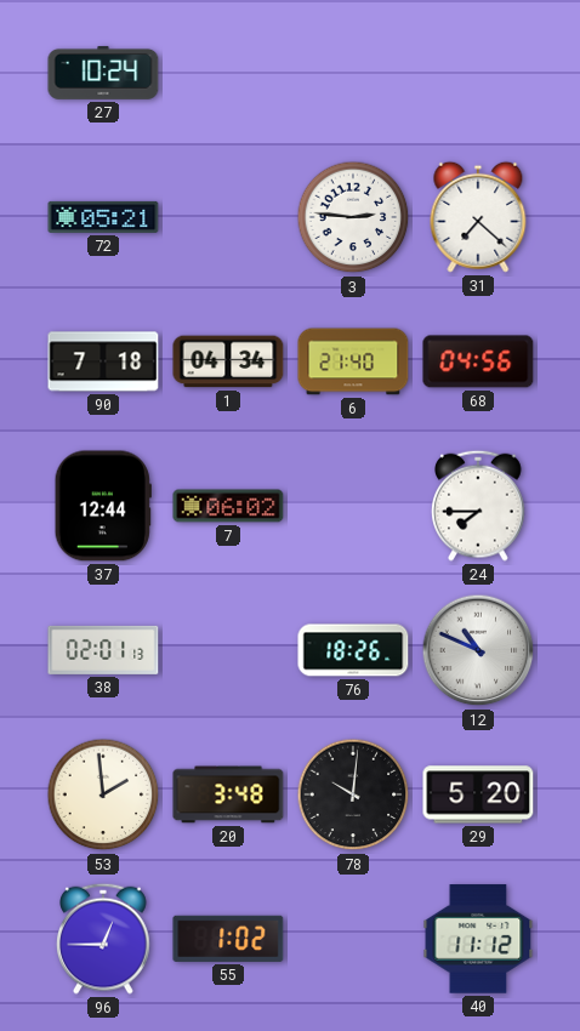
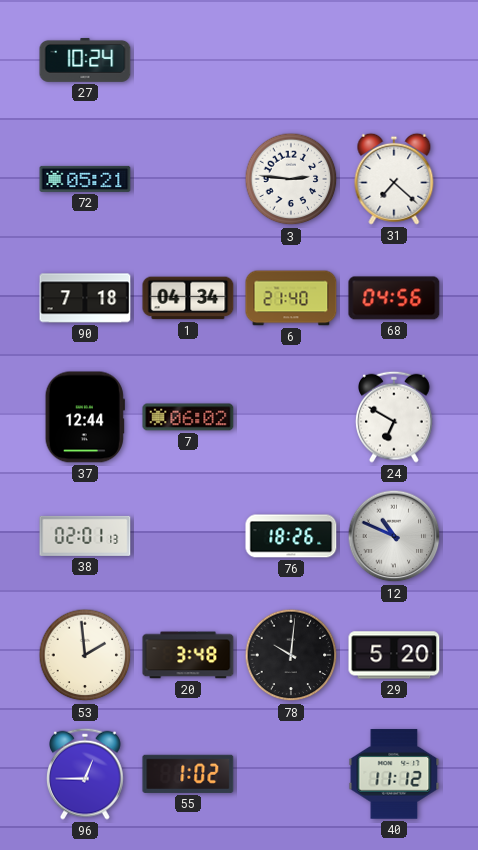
24: 7:45 -> 6:50 (395, 417)
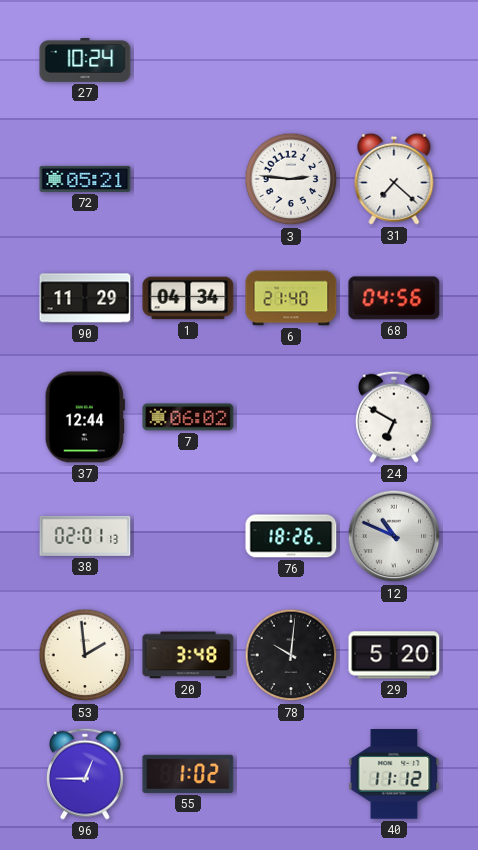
90: 7:18 -> 11:29 (85, 298)
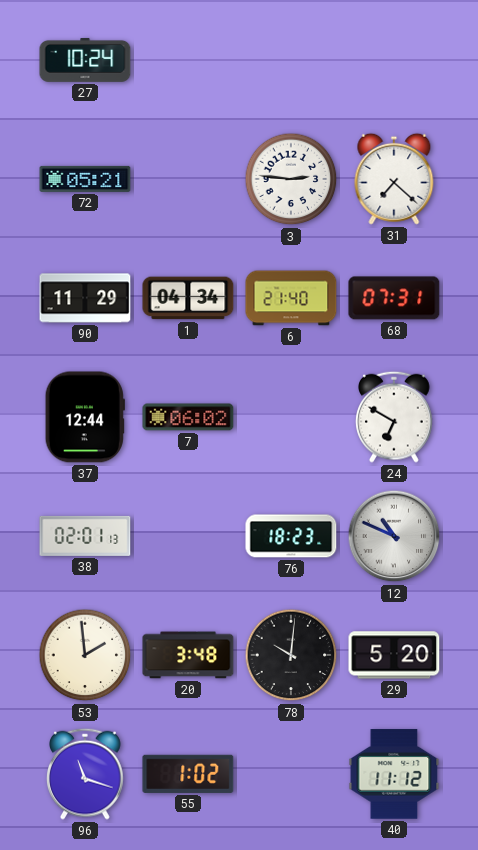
68: 04:56 -> 07:31 (394, 298)
76: 18:26 -> 18:23 (291, 536)
96: 12:45 -> 11:18 (86, 774)
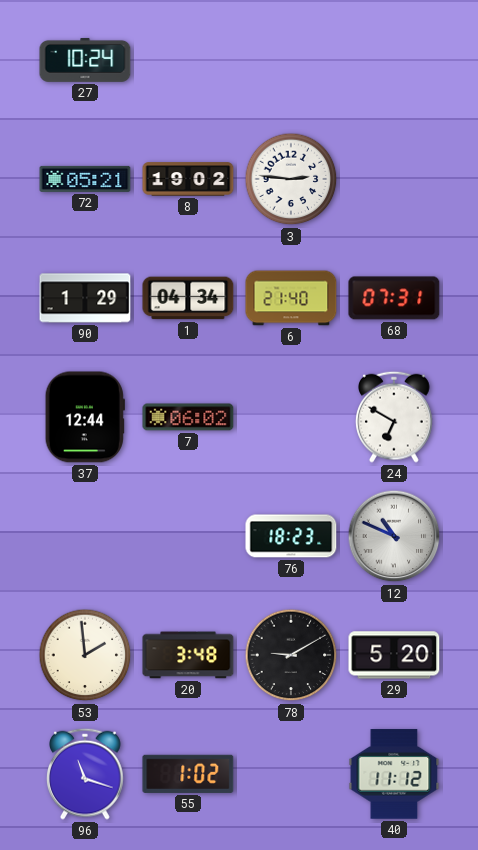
8: none -> 19:02 (188, 179)
31: 7:22 -> none (394, 179)
90: 11:29 -> 1:29 (85, 298)
38: 02:01 -> none (85, 536)
78: 10:01 -> 9:10 (291, 655)
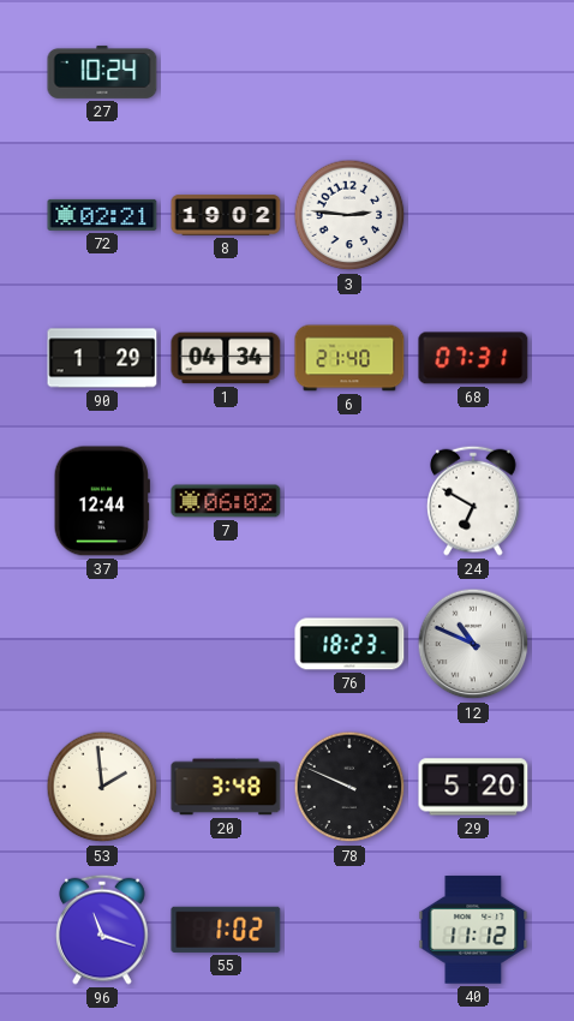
72: 05:21 -> 02:21 (102, 215)
78: 9:10 -> 9:49 (349, 787)
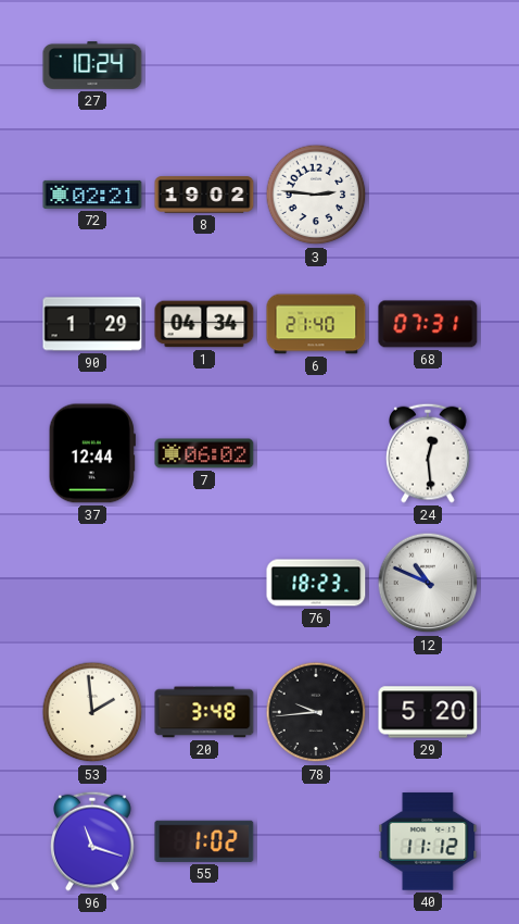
24: 6:50 -> 12:29 (429, 453)
78: 9:49 -> 9:44 (316, 712)
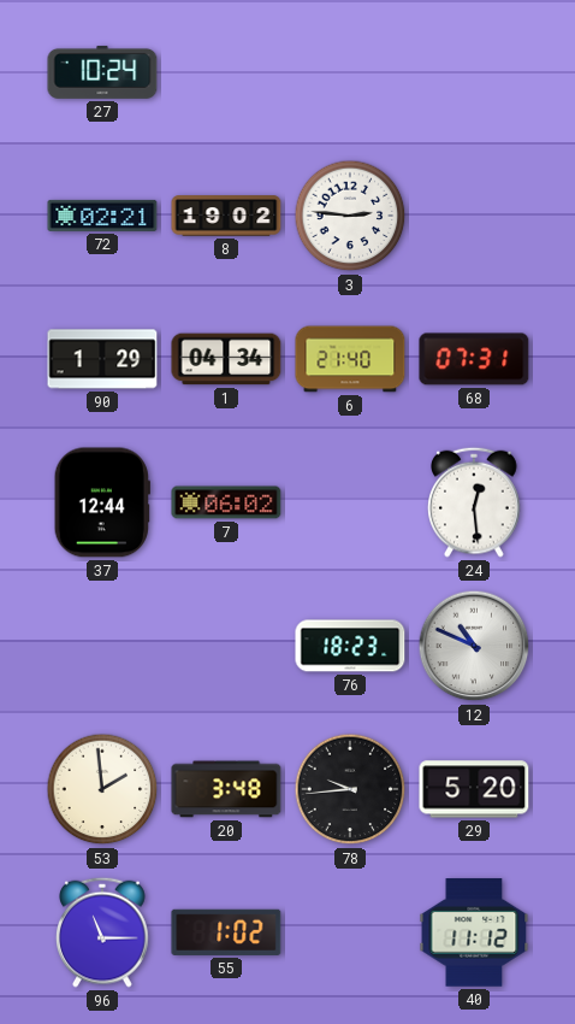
96: 11:18 -> 11:15 (103, 932)
